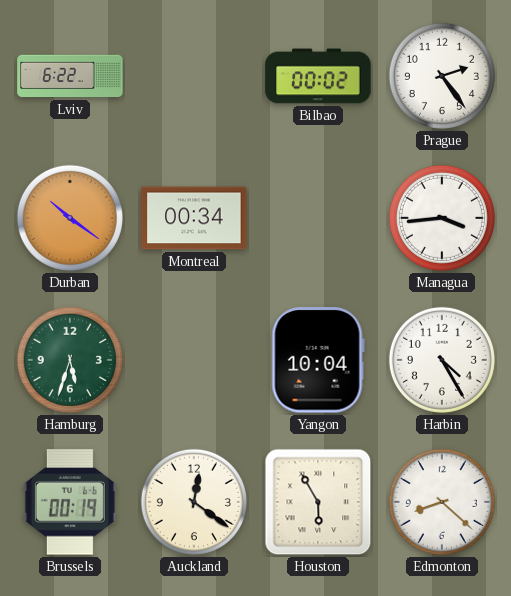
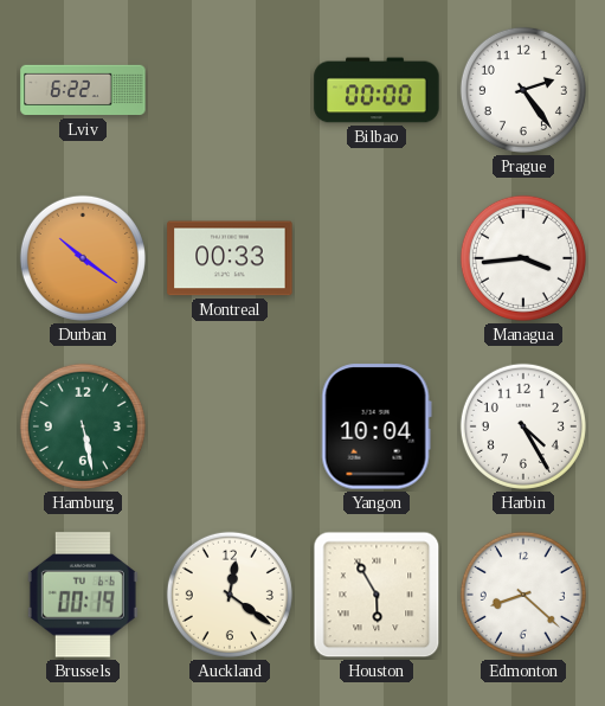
Bilbao: 00:02 -> 00:00 (376, 90)
Montreal: 00:34 -> 00:33 (230, 258)
Hamburg: 5:33 -> 5:28 (83, 426)
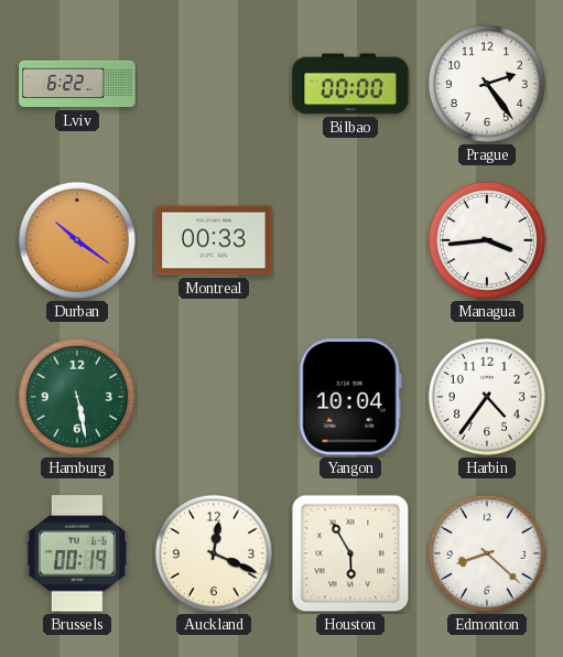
Harbin: 4:25 -> 4:36 (487, 397)
Auckland: 12:21 -> 12:19 (214, 553)
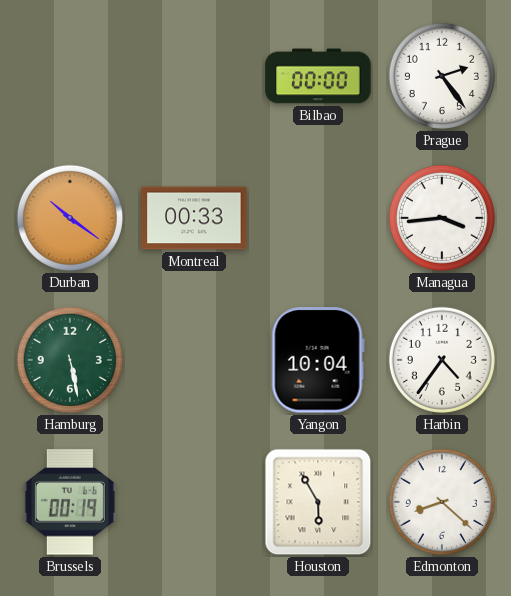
Lviv: 6:22 -> none (77, 84)
Auckland: 12:19 -> none (214, 553)
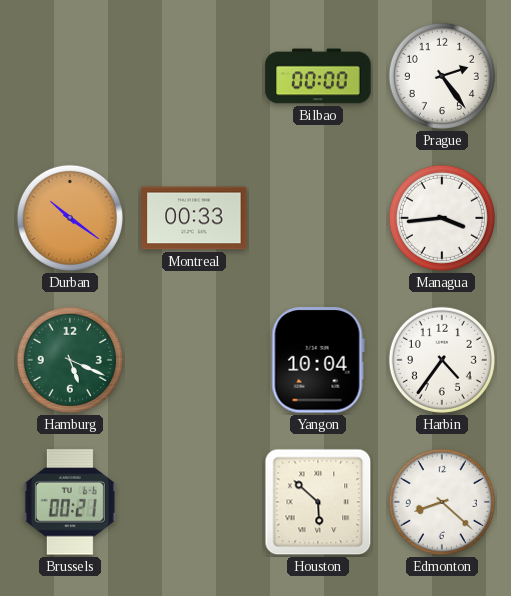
Hamburg: 5:28 -> 5:19 (70, 360)
Brussels: 00:19 -> 00:21 (70, 502)
Houston: 5:55 -> 5:52 (318, 502)
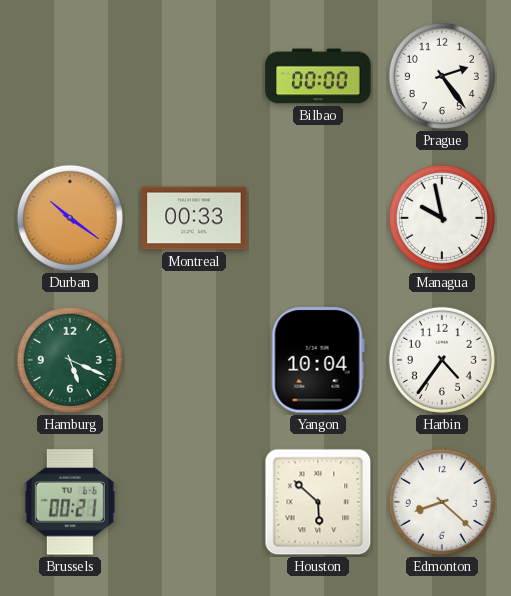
Managua: 3:44 -> 9:58 (442, 218)
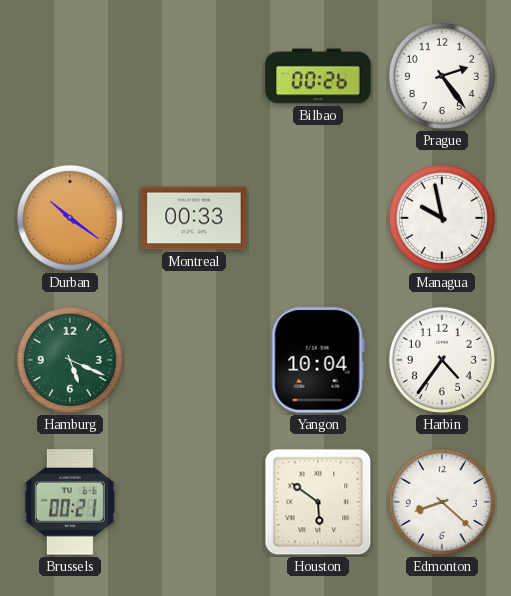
Bilbao: 00:00 -> 00:26 (318, 76)
Houston: 5:52 -> 5:51 (318, 502)
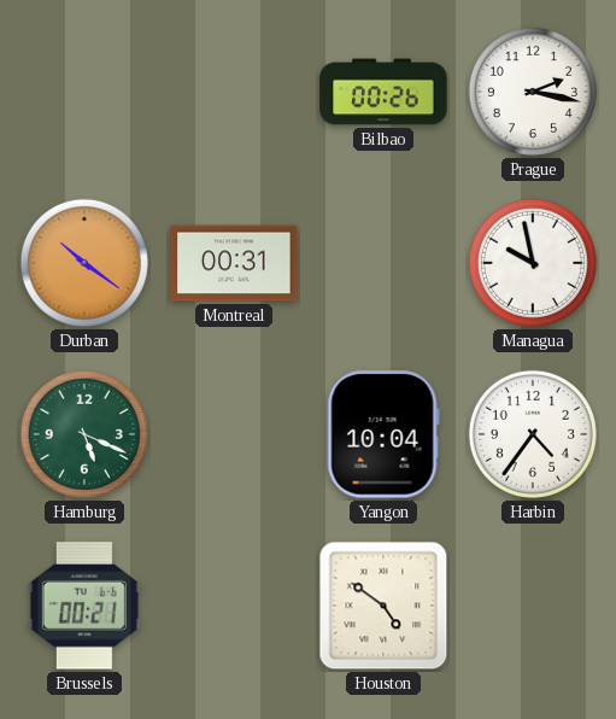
Prague: 2:24 -> 2:17 (533, 92)
Montreal: 00:33 -> 00:31 (234, 263)
Houston: 5:51 -> 4:51 (383, 606)
Edmonton: 8:22 -> none (442, 502)
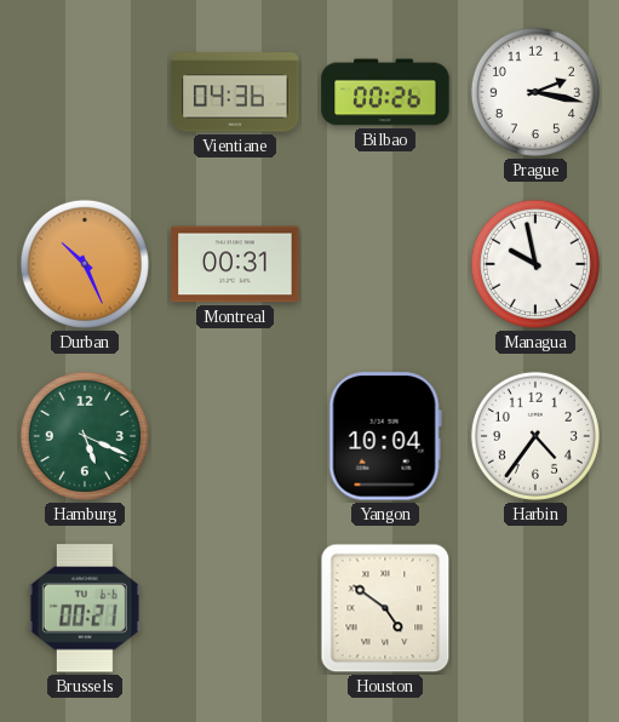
Vientiane: none -> 04:36 (235, 92)
Durban: 10:21 -> 10:26 (85, 264)
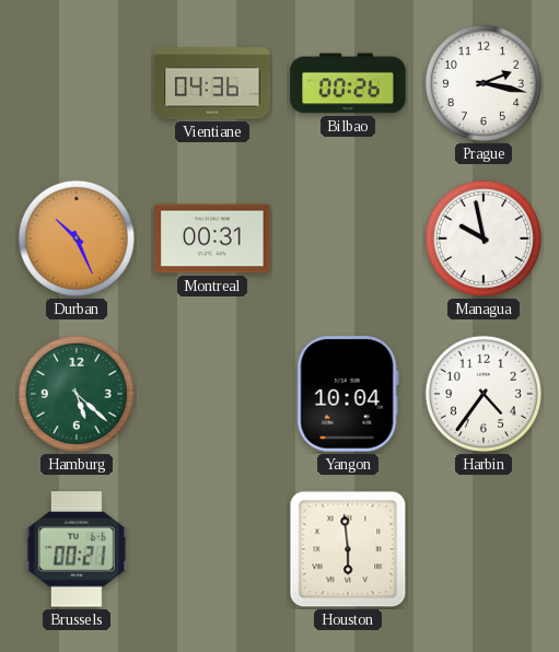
Hamburg: 5:19 -> 5:22 (77, 394)
Houston: 4:51 -> 5:59 (348, 549)
